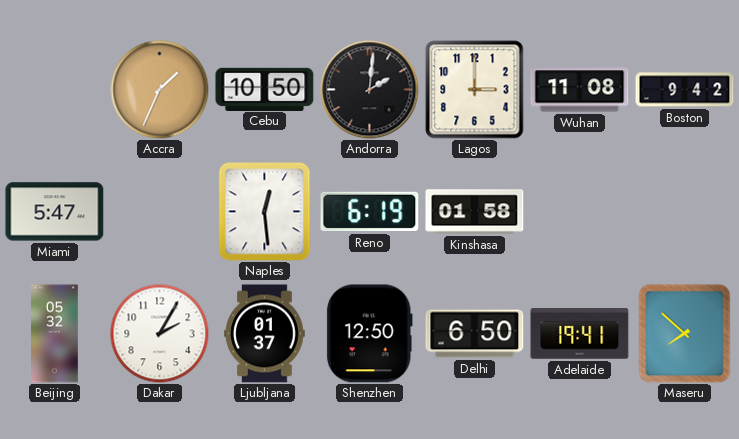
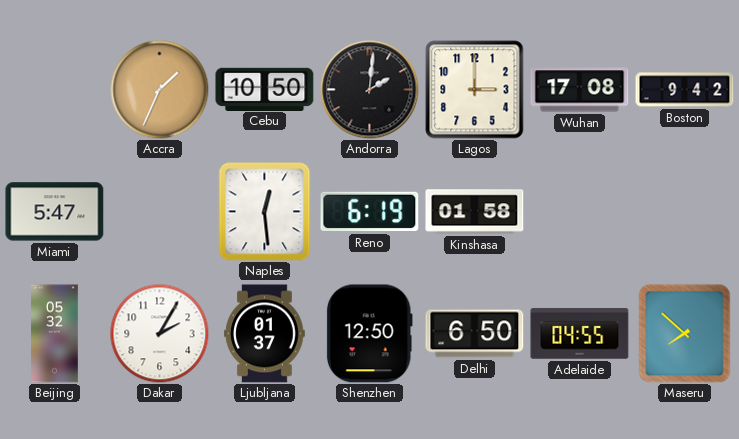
Wuhan: 11:08 -> 17:08 (580, 90)
Adelaide: 19:41 -> 04:55 (580, 334)
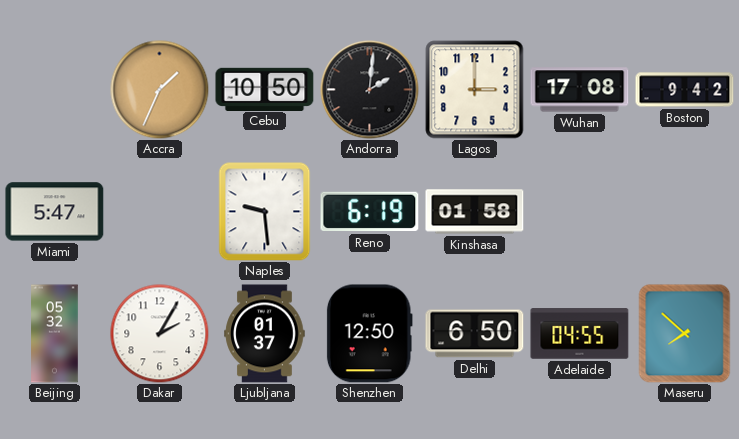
Naples: 12:29 -> 9:29 (265, 212)
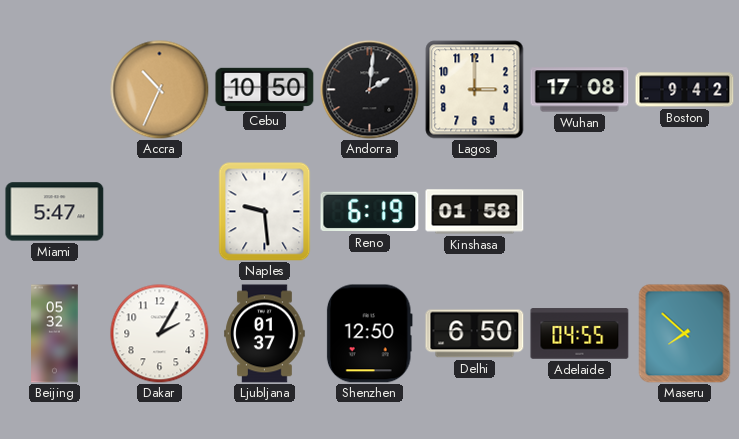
Accra: 1:34 -> 10:34 (160, 90)
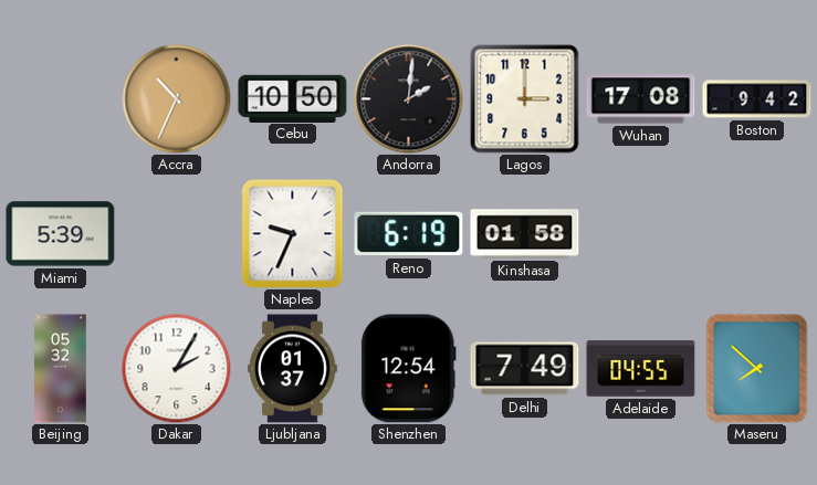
Miami: 5:47 -> 5:39 (61, 234)
Naples: 9:29 -> 9:34 (293, 234)
Shenzhen: 12:50 -> 12:54 (408, 369)
Delhi: 6:50 -> 7:49 (525, 369)
